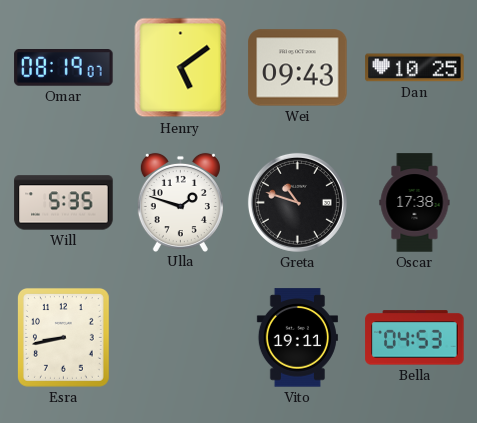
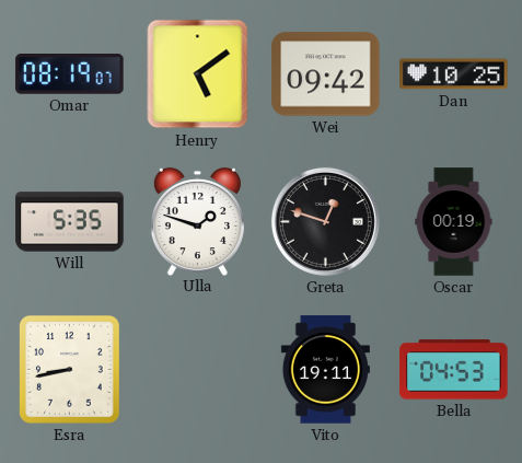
Wei: 09:43 -> 09:42 (326, 74)
Greta: 10:48 -> 12:48 (325, 221)
Oscar: 17:38 -> 00:19 (454, 222)
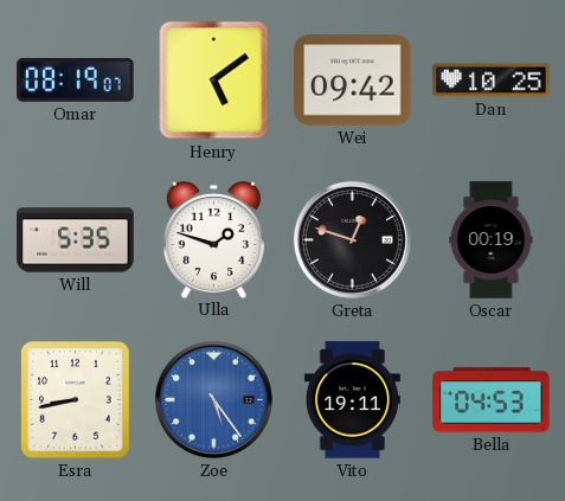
Zoe: none -> 5:24 (213, 399)
